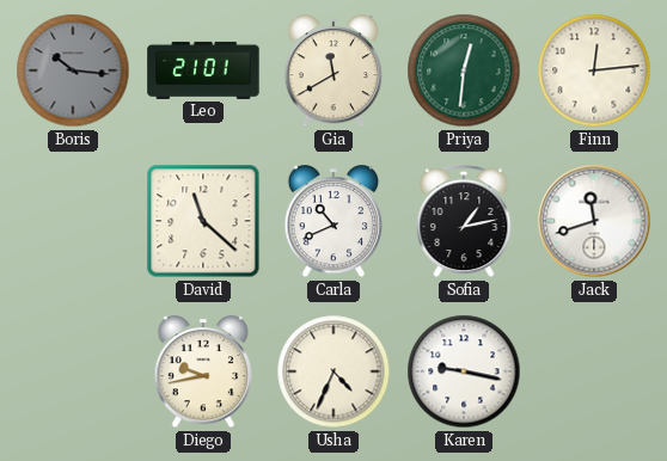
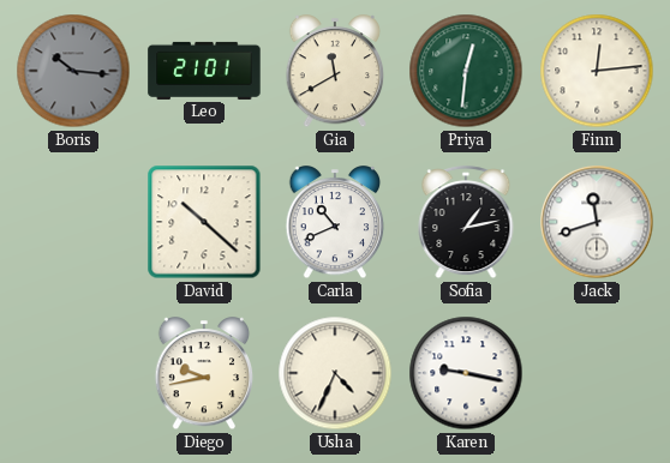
David: 11:22 -> 10:22 (204, 222)
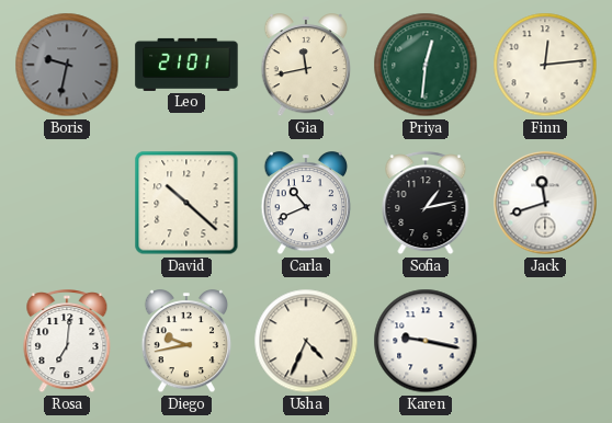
Boris: 10:16 -> 9:32 (67, 65)
Gia: 11:40 -> 11:43 (306, 66)
Rosa: none -> 7:01 (67, 342)
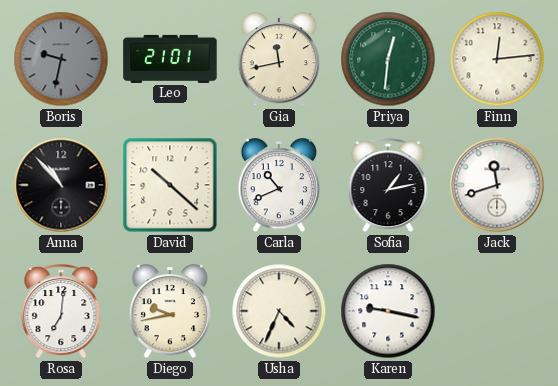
Anna: none -> 10:53 (61, 185)
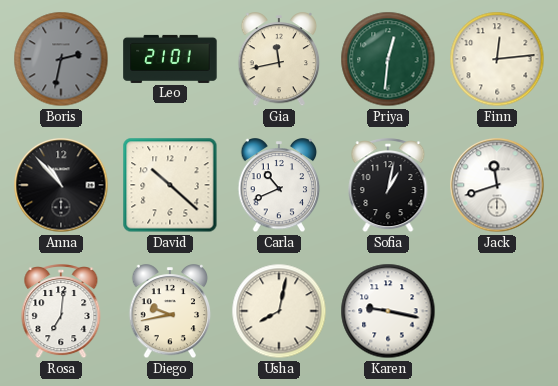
Boris: 9:32 -> 2:32 (61, 59)
Sofia: 1:13 -> 1:02 (388, 186)
Usha: 4:34 -> 8:02 (279, 311)
